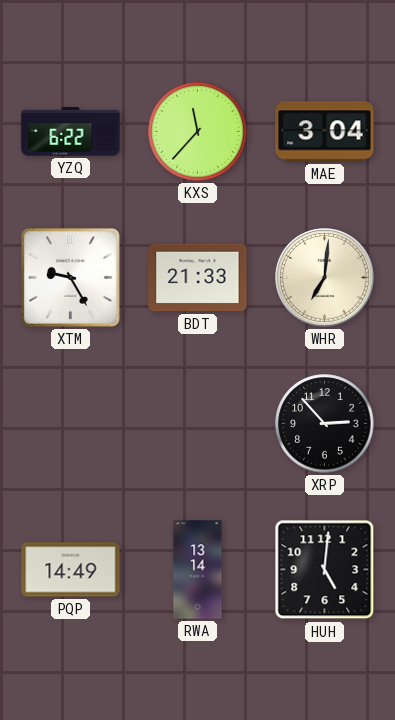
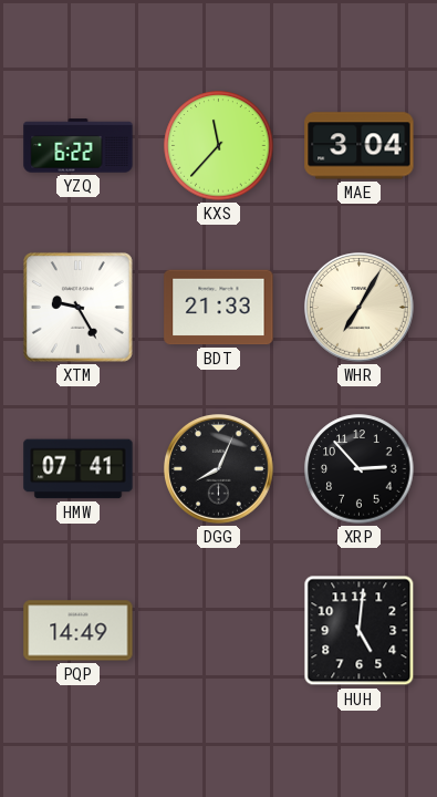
WHR: 7:01 -> 7:05 (360, 308)
HMW: none -> 07:41 (79, 469)
DGG: none -> 8:04 (219, 469)
RWA: 13:14 -> none (198, 570)
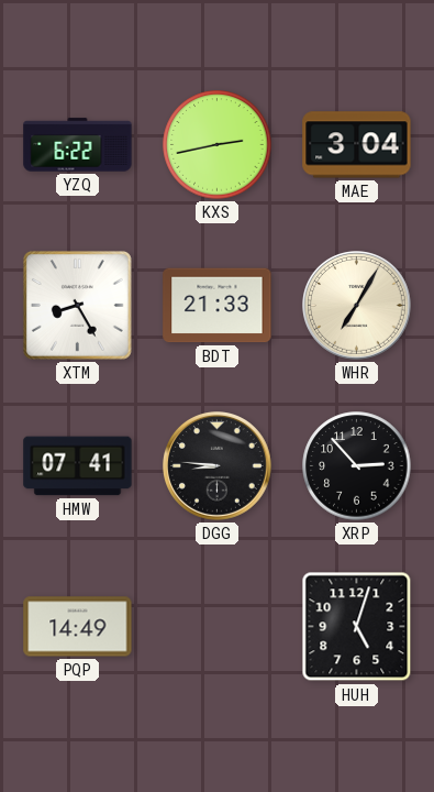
KXS: 11:37 -> 2:43 (218, 145)
XTM: 9:25 -> 8:25 (77, 305)
DGG: 8:04 -> 8:46 (218, 466)
HUH: 5:01 -> 5:03 (357, 627)
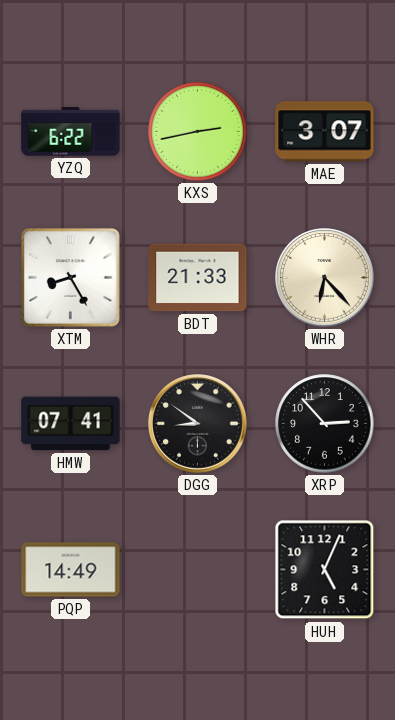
MAE: 3:04 -> 3:07 (325, 132)
WHR: 7:05 -> 6:23 (325, 278)
DGG: 8:46 -> 8:51 (198, 424)
HUH: 5:03 -> 5:04 (325, 570)
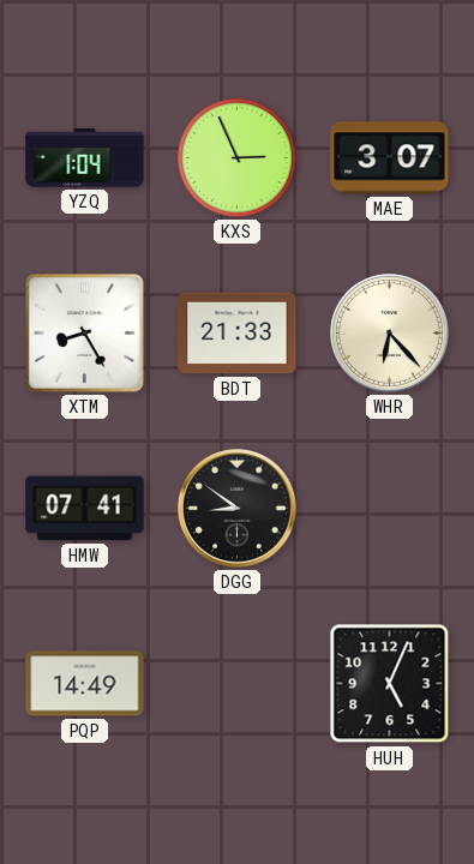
YZQ: 6:22 -> 1:04 (85, 158)
KXS: 2:43 -> 2:56 (238, 158)
XRP: 2:53 -> none (325, 424)
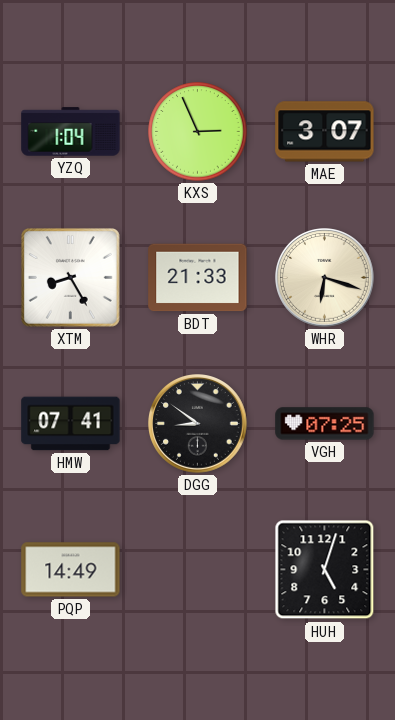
WHR: 6:23 -> 6:18 (325, 278)
VGH: none -> 07:25 (325, 424)
HUH: 5:04 -> 5:03 (325, 570)
